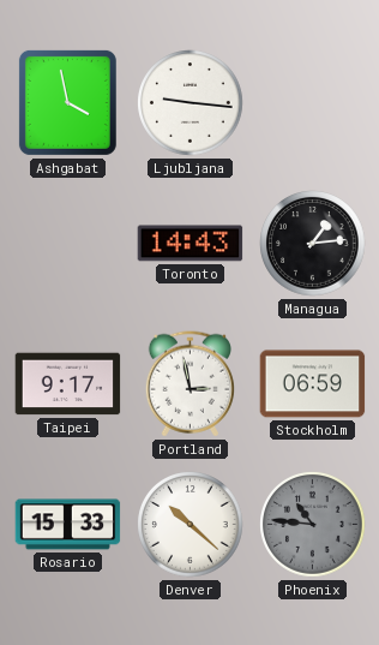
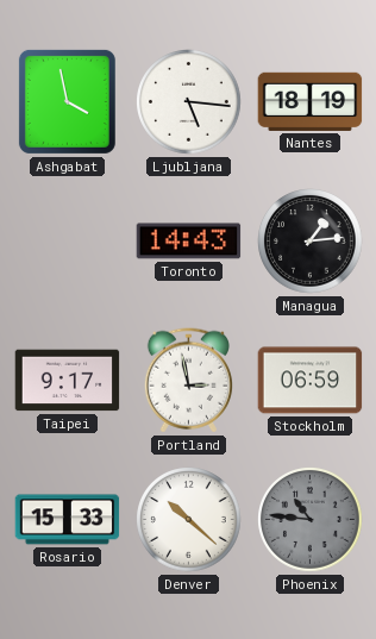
Ljubljana: 9:16 -> 5:16 (189, 102)
Nantes: none -> 18:19 (311, 101)
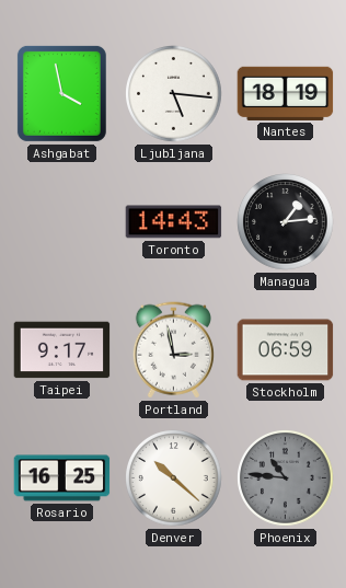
Rosario: 15:33 -> 16:25 (62, 479)
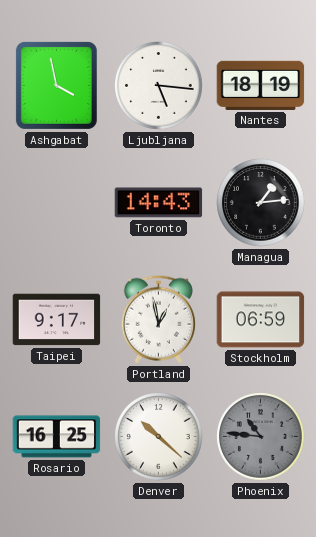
Portland: 2:58 -> 12:58 (158, 320)
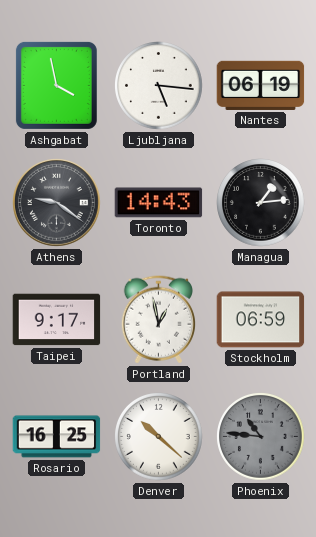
Nantes: 18:19 -> 06:19 (261, 85)
Athens: none -> 9:21 (57, 203)
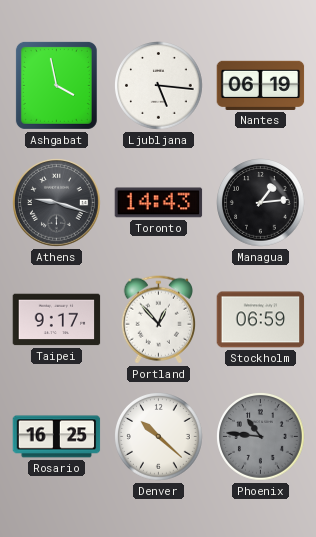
Athens: 9:21 -> 9:18 (57, 203)
Portland: 12:58 -> 12:53 (158, 320)
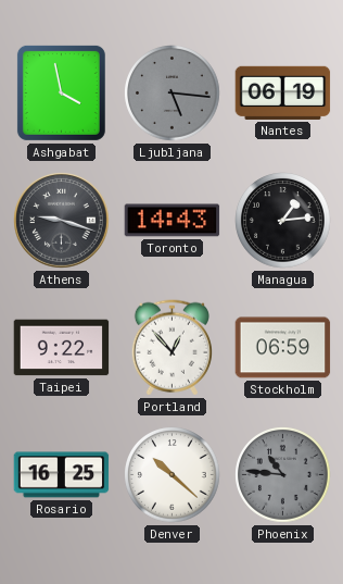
Ljubljana dial: white -> grey (173, 94)
Taipei: 9:17 -> 9:22 (62, 348)
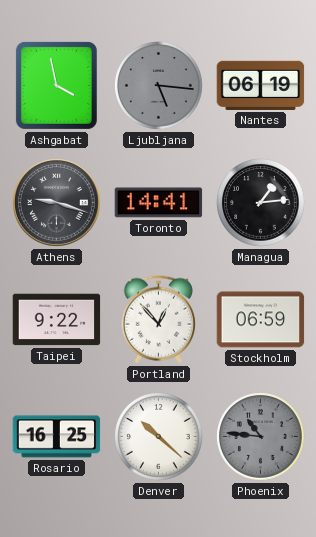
Toronto: 14:43 -> 14:41 (159, 203)
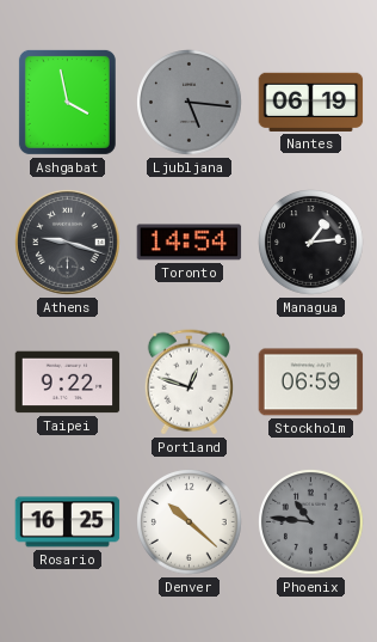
Toronto: 14:41 -> 14:54 (190, 243)
Portland: 12:53 -> 12:48 (188, 383)
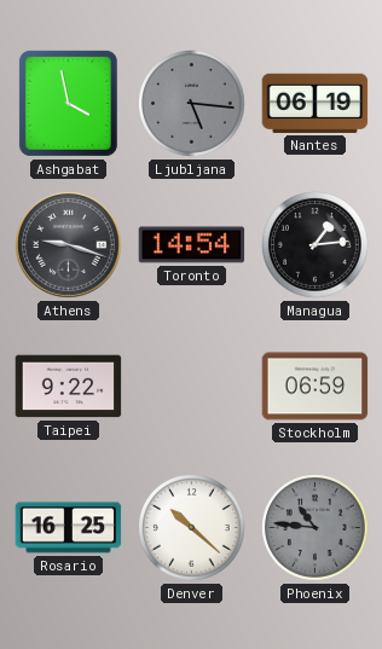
Portland: 12:48 -> none (188, 383)
